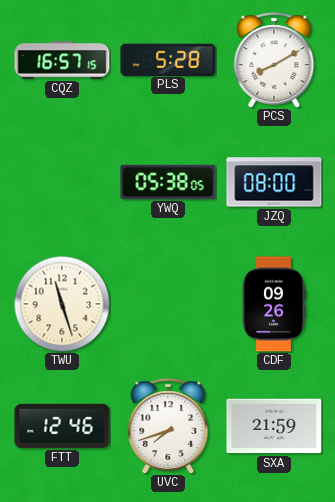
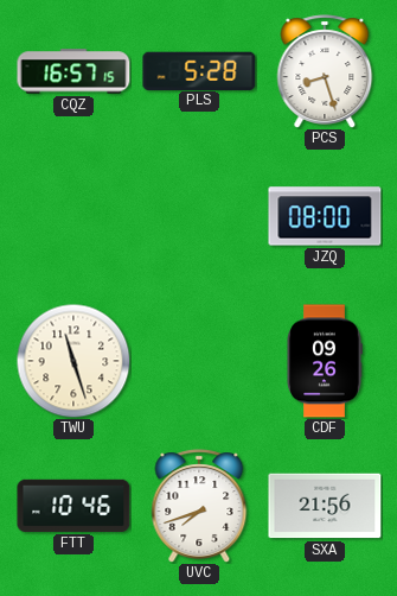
PCS: 8:10 -> 8:27 (325, 71)
YWQ: 05:38 -> none (168, 182)
FTT: 12:46 -> 10:46 (73, 506)
SXA: 21:59 -> 21:56 (325, 506)
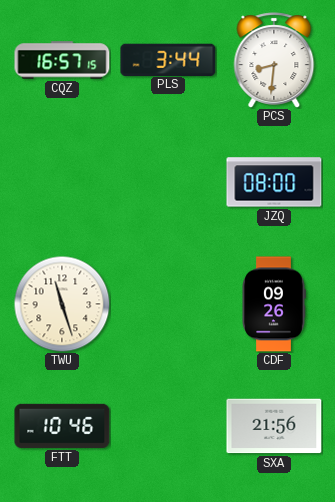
PLS: 5:28 -> 3:44 (168, 59)
PCS: 8:27 -> 8:31 (274, 60)
UVC: 7:42 -> none (199, 506)
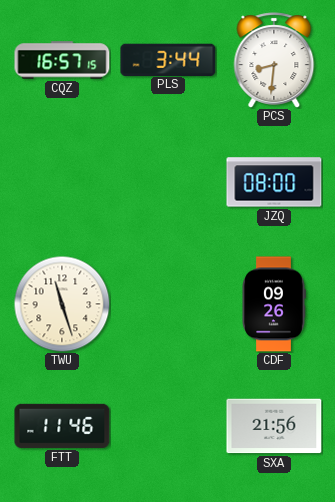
FTT: 10:46 -> 11:46 (62, 426)
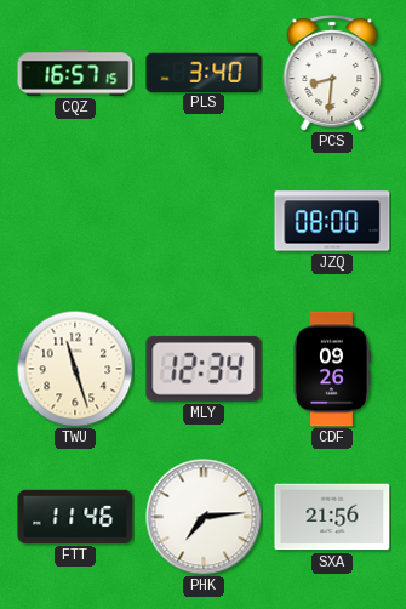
PLS: 3:44 -> 3:40 (204, 72)
MLY: none -> 12:34 (204, 369)
PHK: none -> 7:14 (204, 517)
